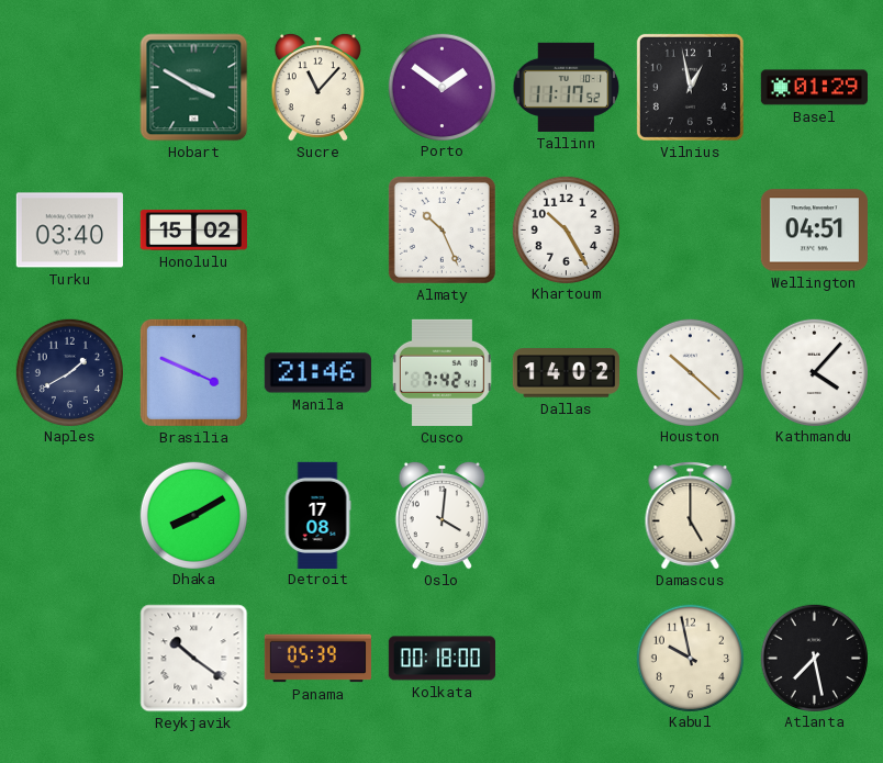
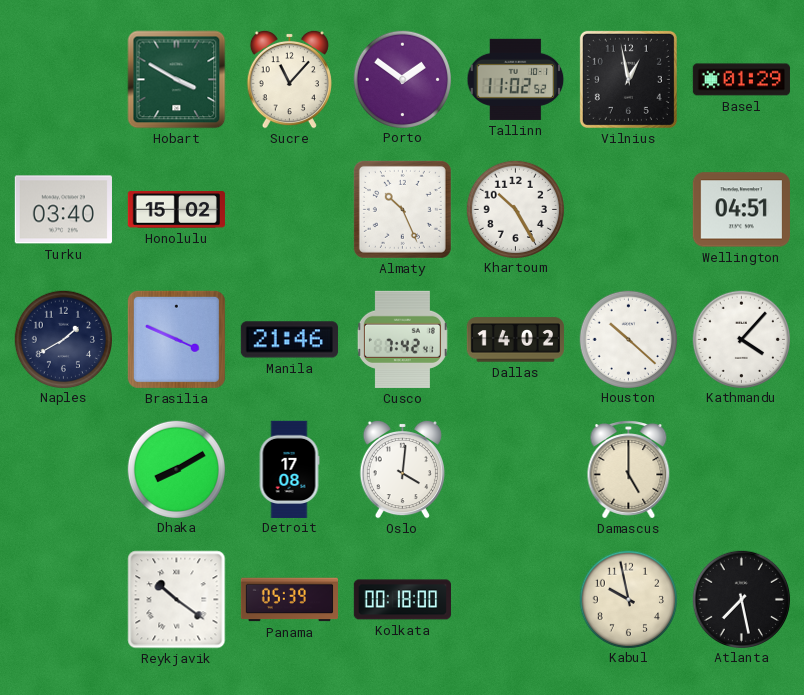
Tallinn: 11:17 -> 11:02 (516, 79)
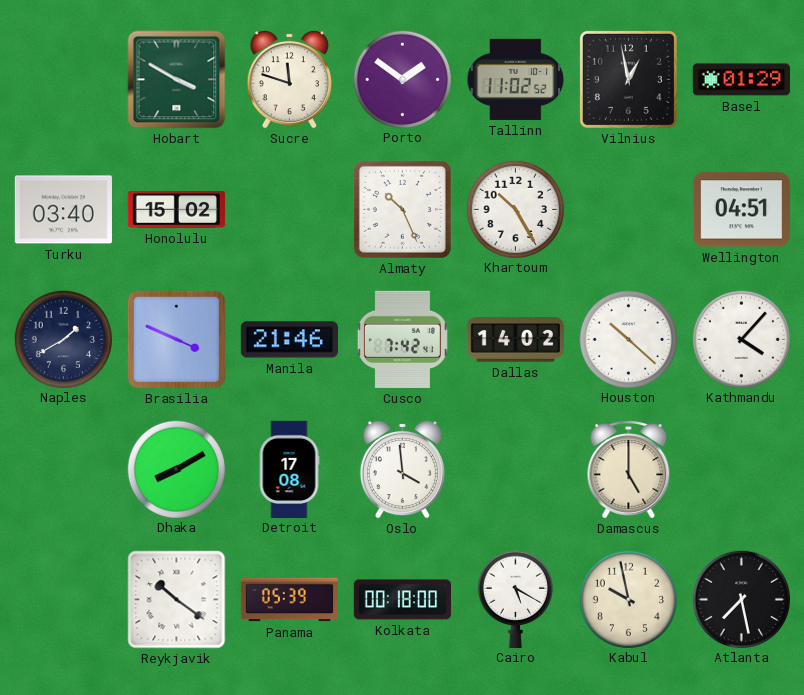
Sucre: 11:07 -> 11:48 (289, 79)
Oslo: 4:01 -> 3:59 (402, 469)
Cairo: none -> 5:20 (515, 599)
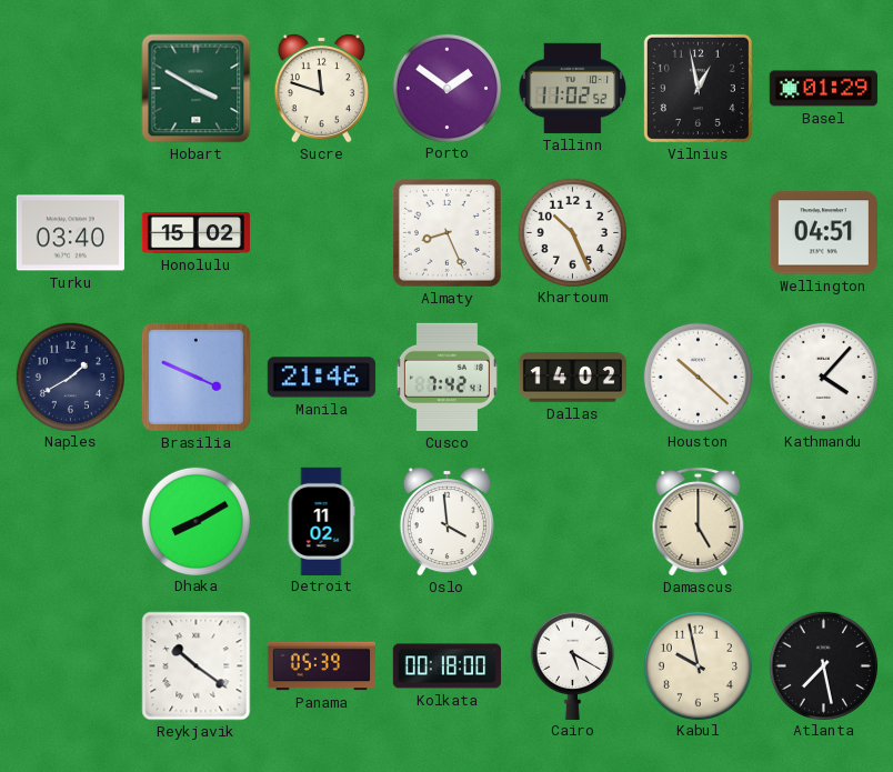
Almaty: 10:26 -> 8:26 (446, 232)
Khartoum: 10:25 -> 10:26 (572, 232)
Detroit: 17:08 -> 11:02 (321, 521)
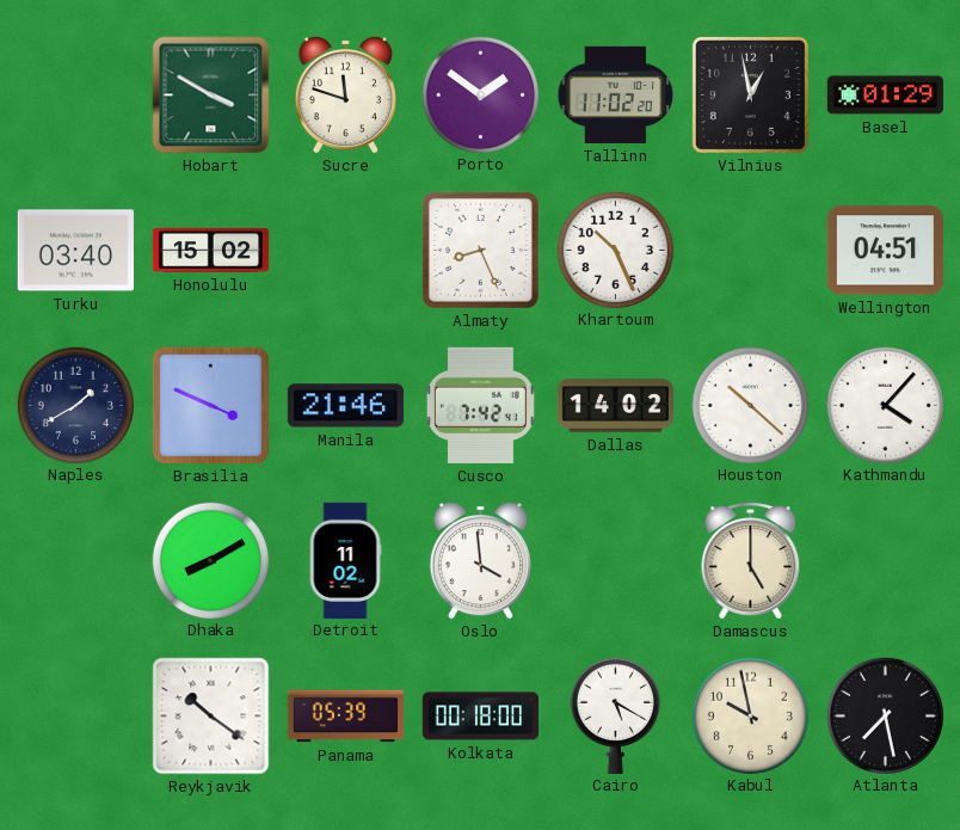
Tallinn: 11:02:52 -> 11:02:20 (616, 94)
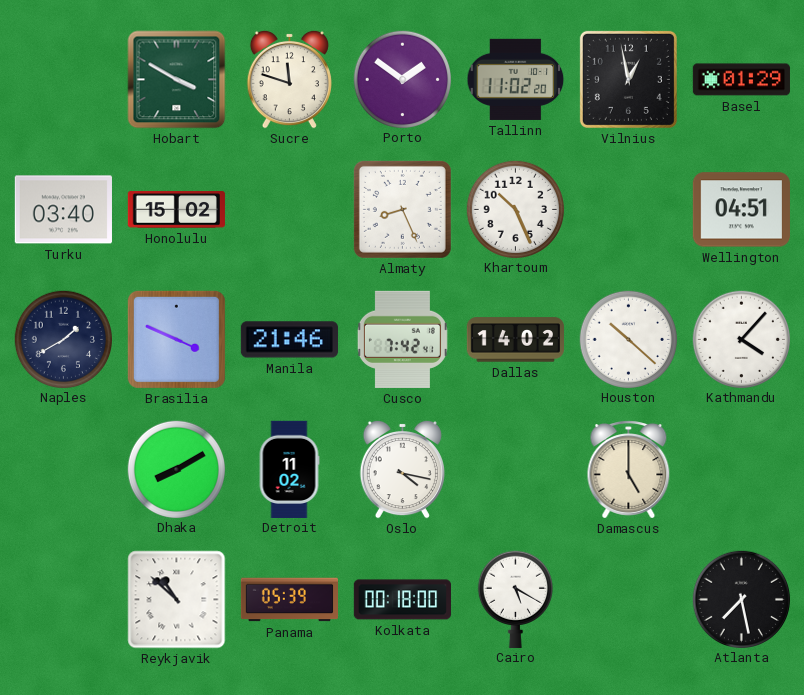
Oslo: 3:59 -> 4:17 (402, 469)
Reykjavik: 10:21 -> 10:52 (177, 600)
Kabul: 9:58 -> none (750, 715)
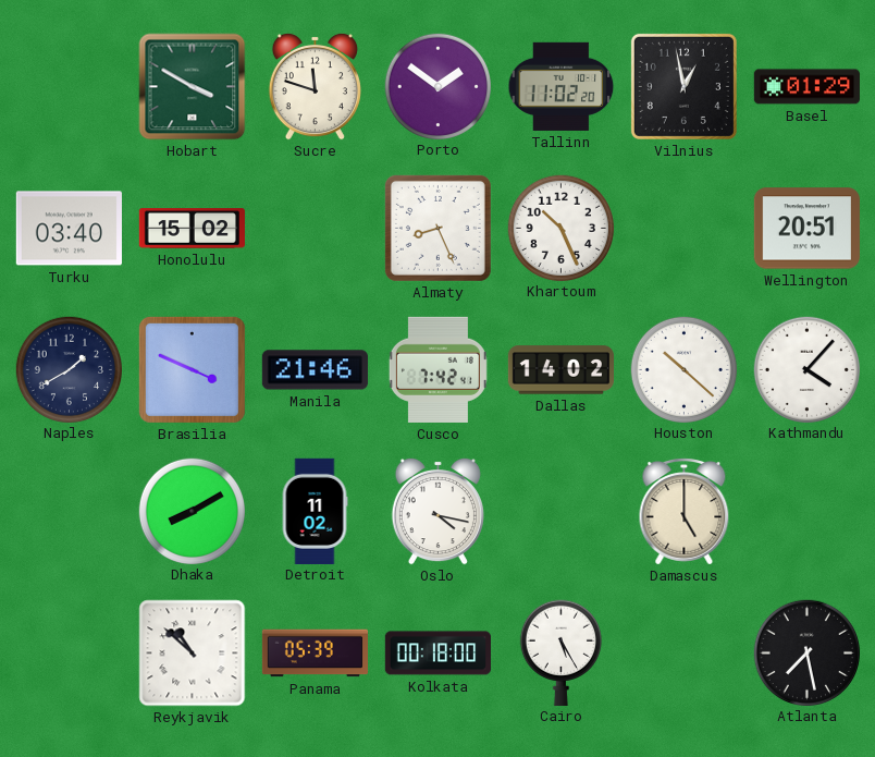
Wellington: 04:51 -> 20:51 (806, 229)
Cairo: 5:20 -> 5:25 (560, 652)
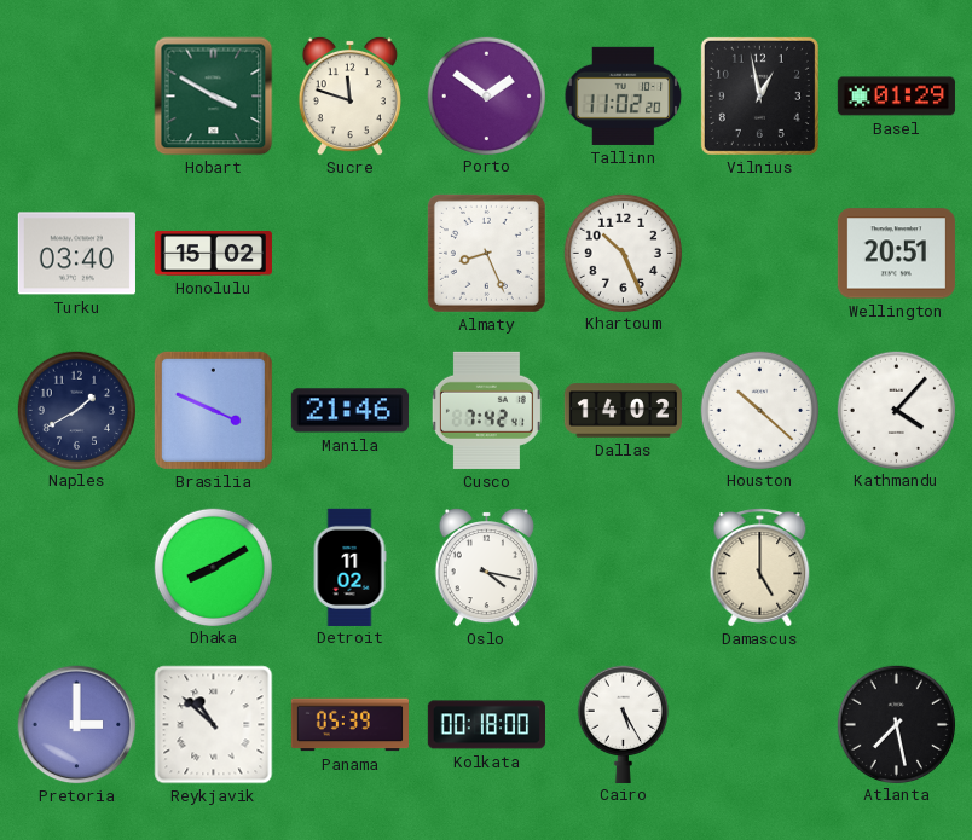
Pretoria: none -> 3:00 (77, 725)
